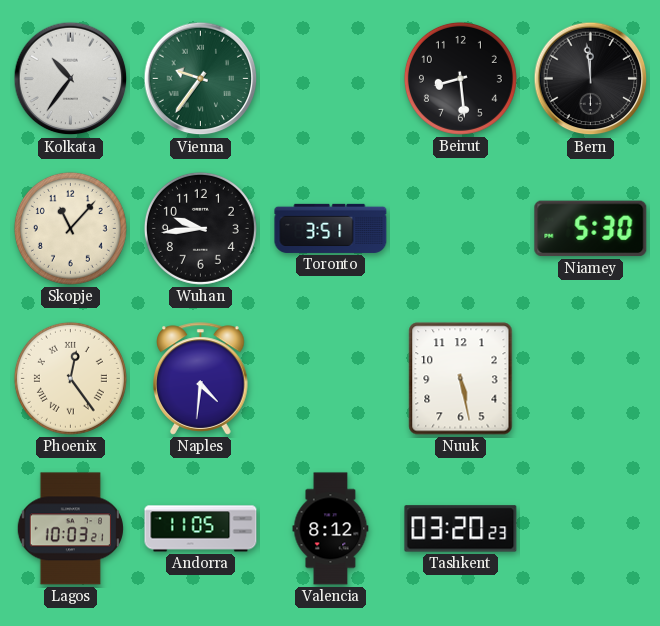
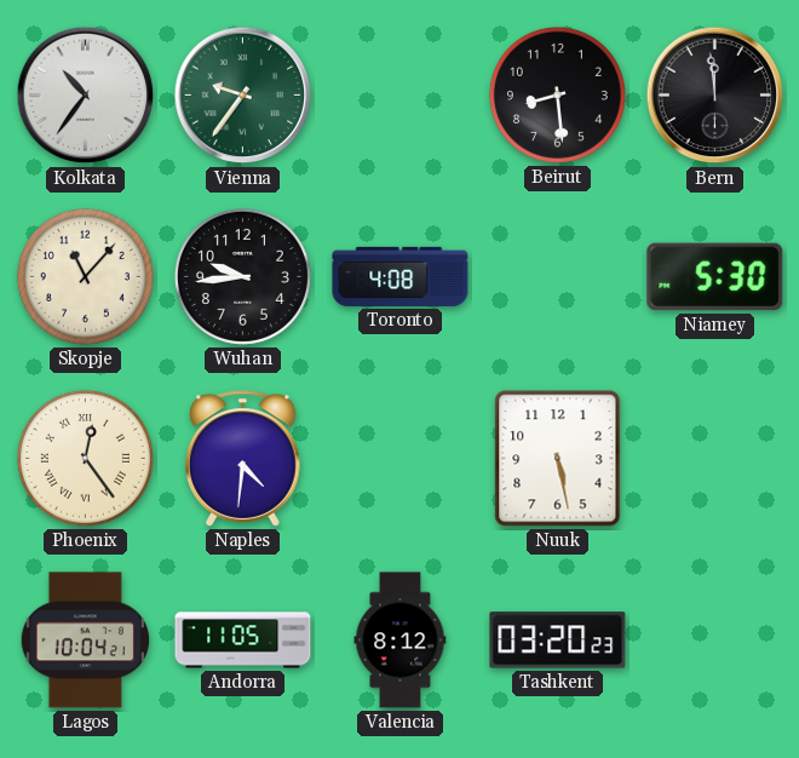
Toronto: 3:51 -> 4:08 (401, 276)
Lagos: 10:03 -> 10:04 (85, 641)
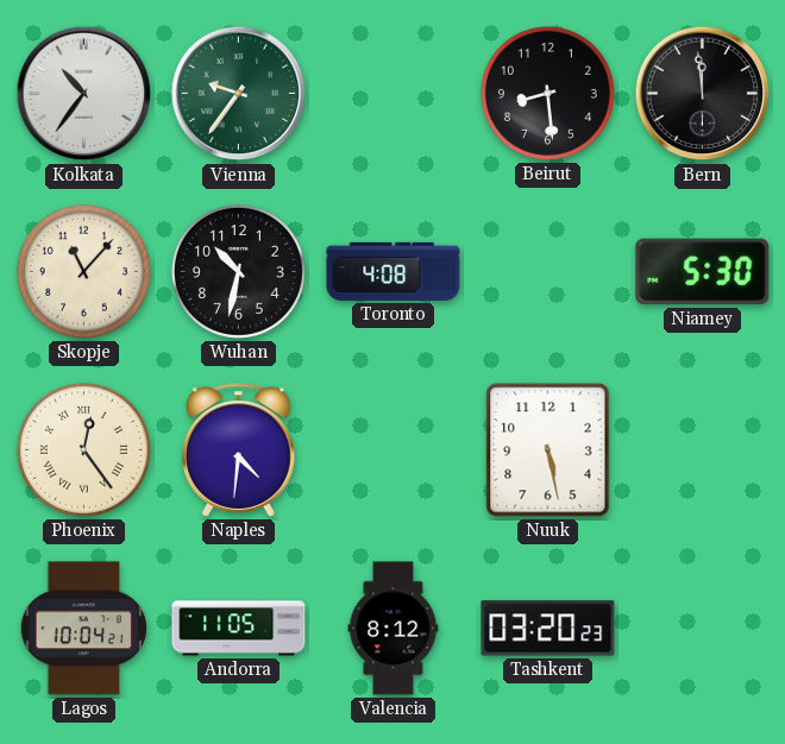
Wuhan: 9:44 -> 10:32 (238, 271)
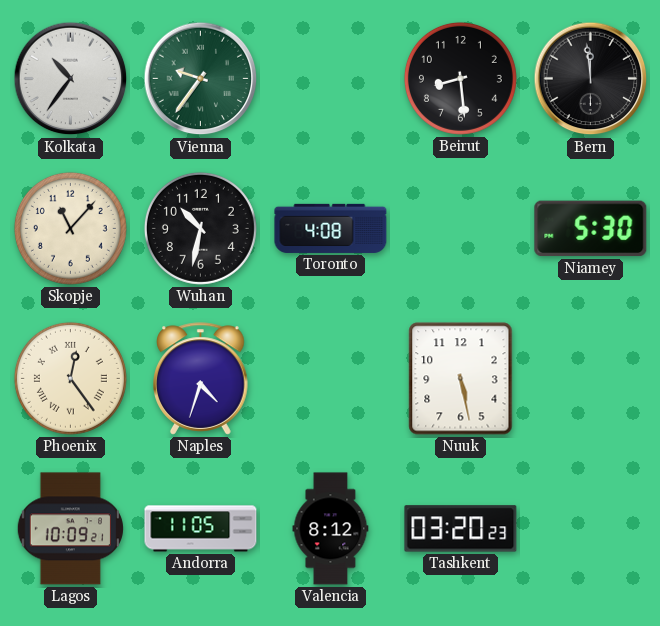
Naples: 4:31 -> 4:33 (201, 379)
Lagos: 10:04 -> 10:09 (70, 529)
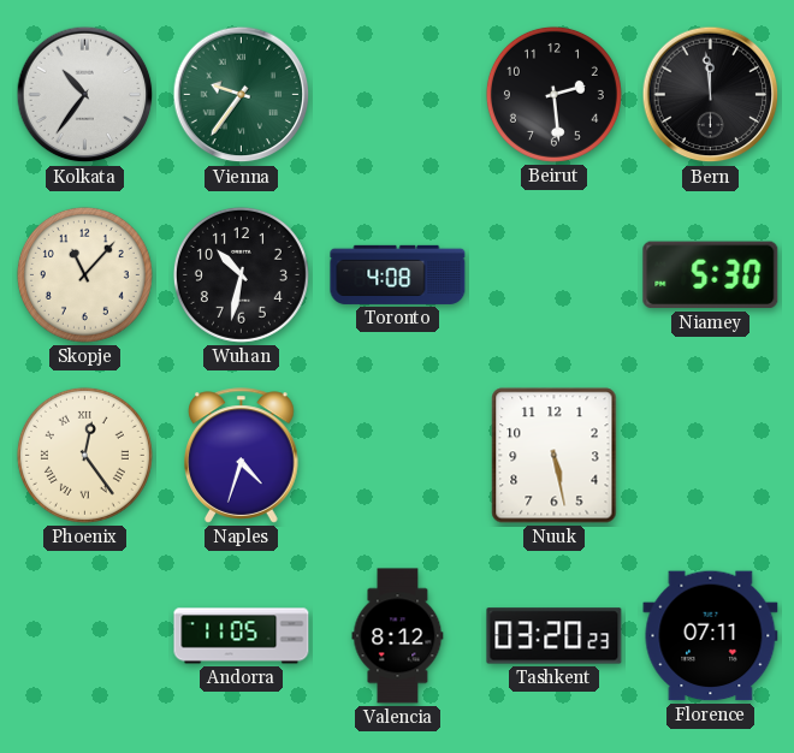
Beirut: 8:29 -> 2:29 (553, 94)
Lagos: 10:09 -> none (70, 529)
Florence: none -> 07:11 (711, 636)
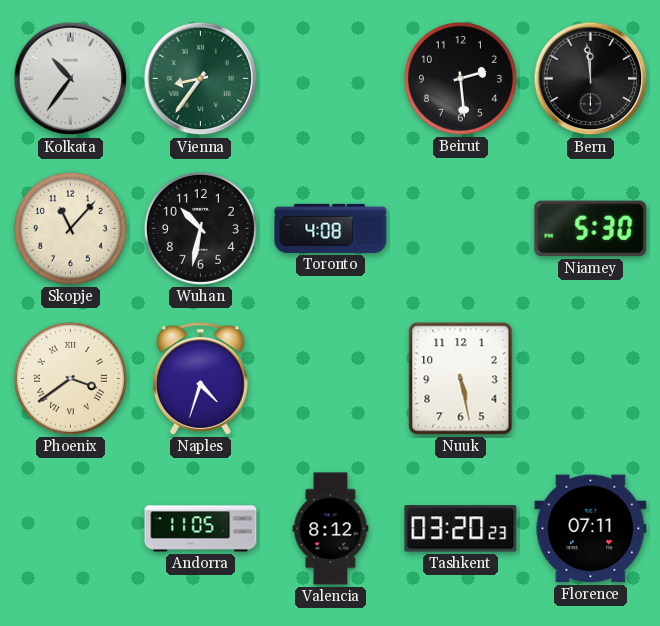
Vienna: 9:36 -> 8:36 (201, 79)
Phoenix: 12:24 -> 3:39 (70, 378)
